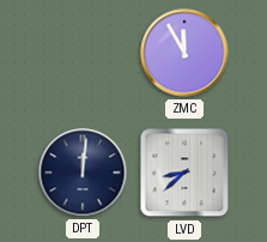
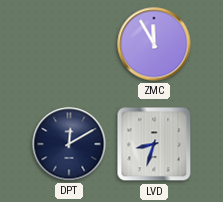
DPT: 12:01 -> 12:10 (69, 144)
LVD: 8:38 -> 8:33 (154, 144)
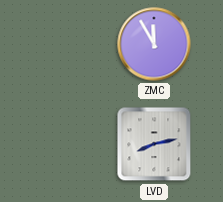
DPT: 12:10 -> none (69, 144)
LVD: 8:33 -> 8:13 (154, 144)
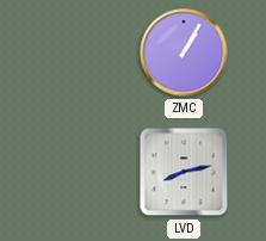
ZMC: 11:55 -> 1:05 (184, 52)
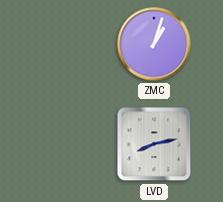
ZMC: 1:05 -> 1:03 (154, 44)
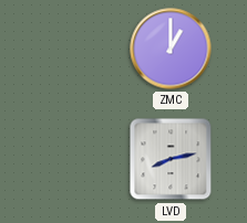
ZMC: 1:03 -> 1:00 (171, 49)
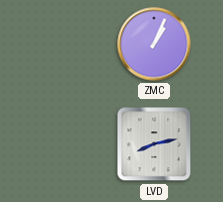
ZMC: 1:00 -> 1:04 (154, 44)
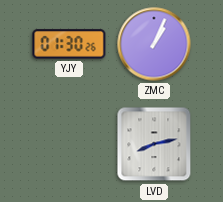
YJY: none -> 01:30 (69, 44)
